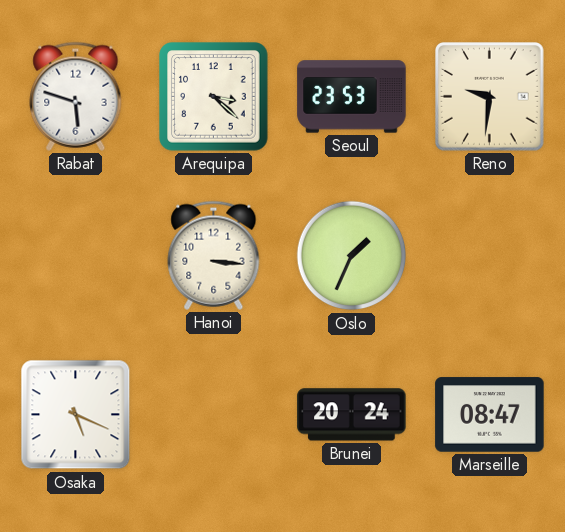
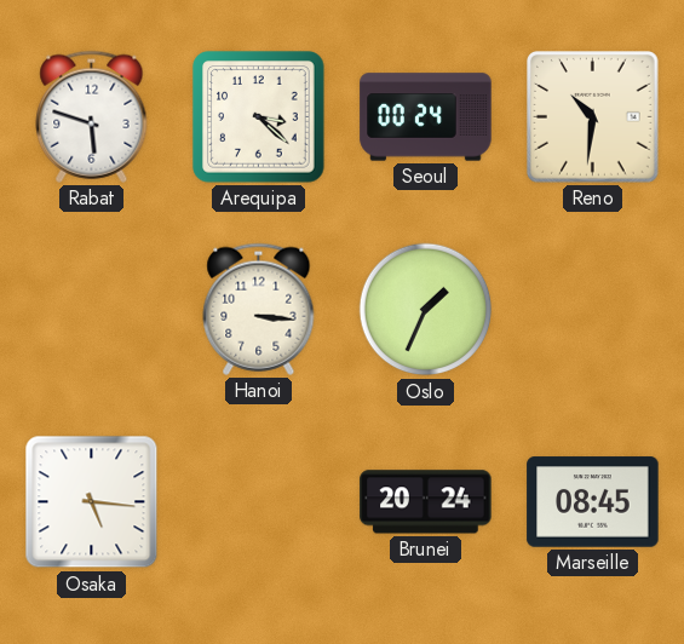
Seoul: 23:53 -> 00:24 (426, 117)
Reno: 9:31 -> 10:31 (593, 117)
Osaka: 5:19 -> 5:16 (92, 502)
Marseille: 08:47 -> 08:45 (593, 502)
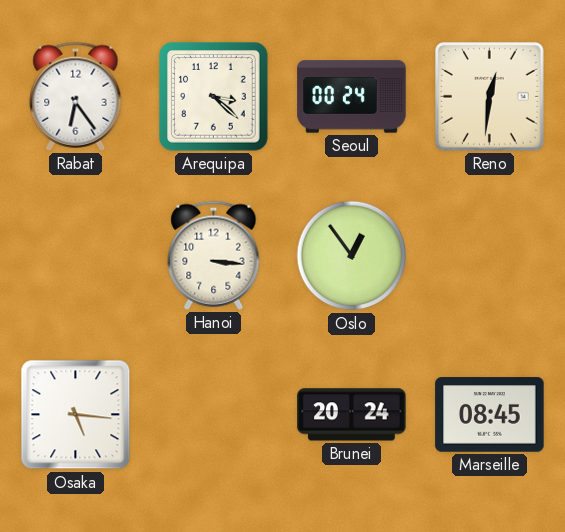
Rabat: 5:48 -> 6:24 (76, 96)
Reno: 10:31 -> 12:31 (490, 97)
Oslo: 1:34 -> 12:54 (352, 256)
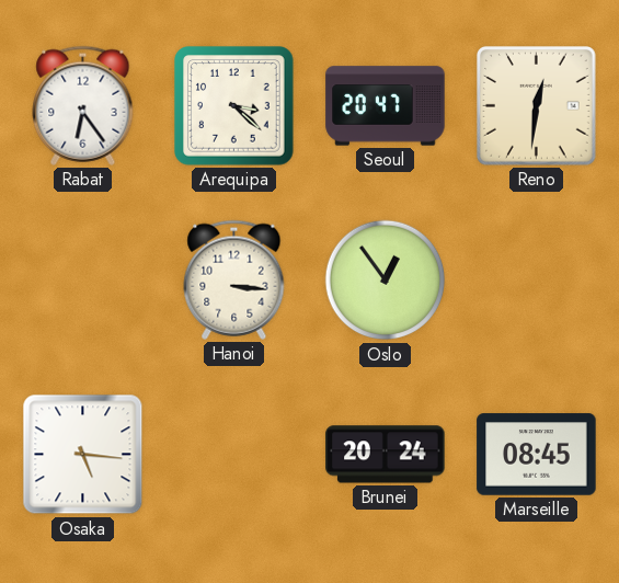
Seoul: 00:24 -> 20:47 (386, 106)
